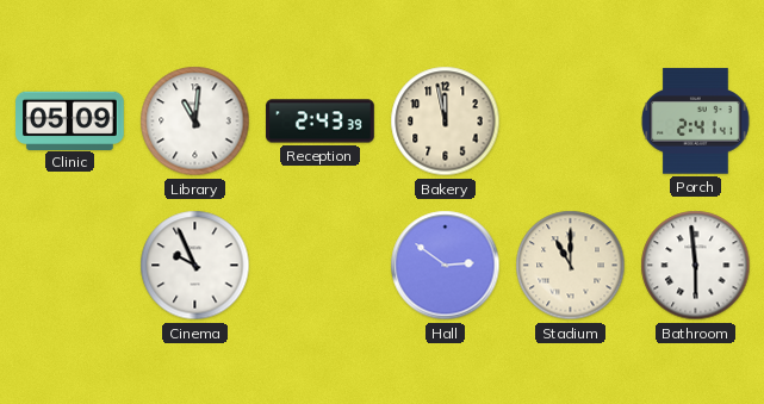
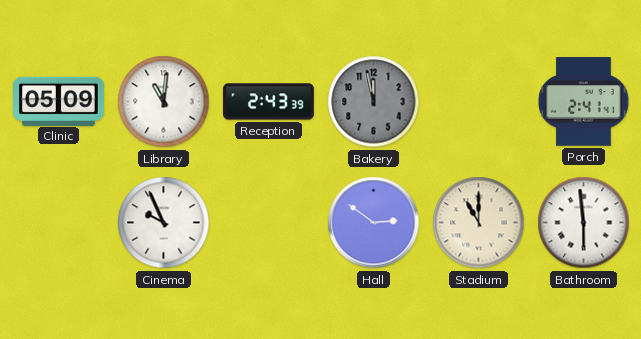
Bakery dial: cream -> grey (374, 102)
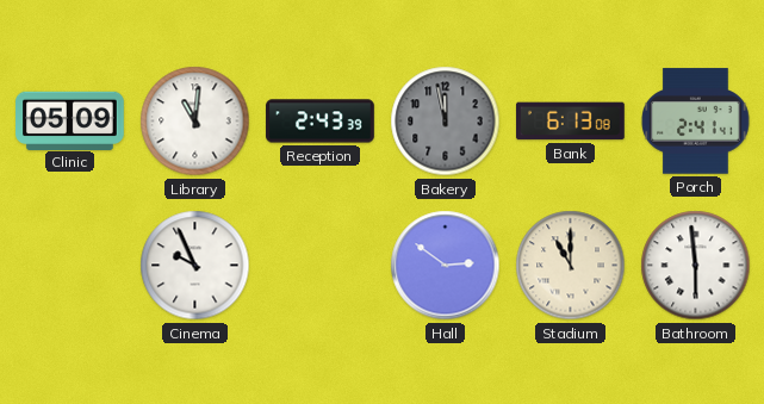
Bank: none -> 6:13 (571, 122)
